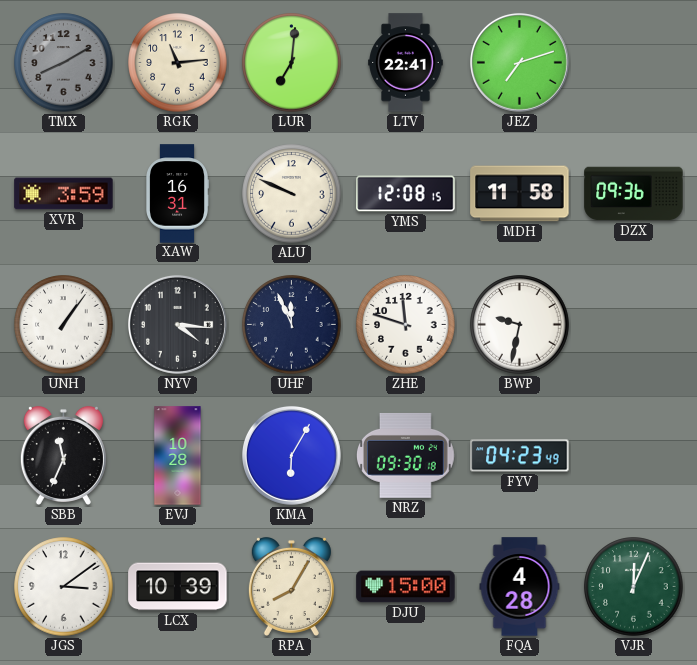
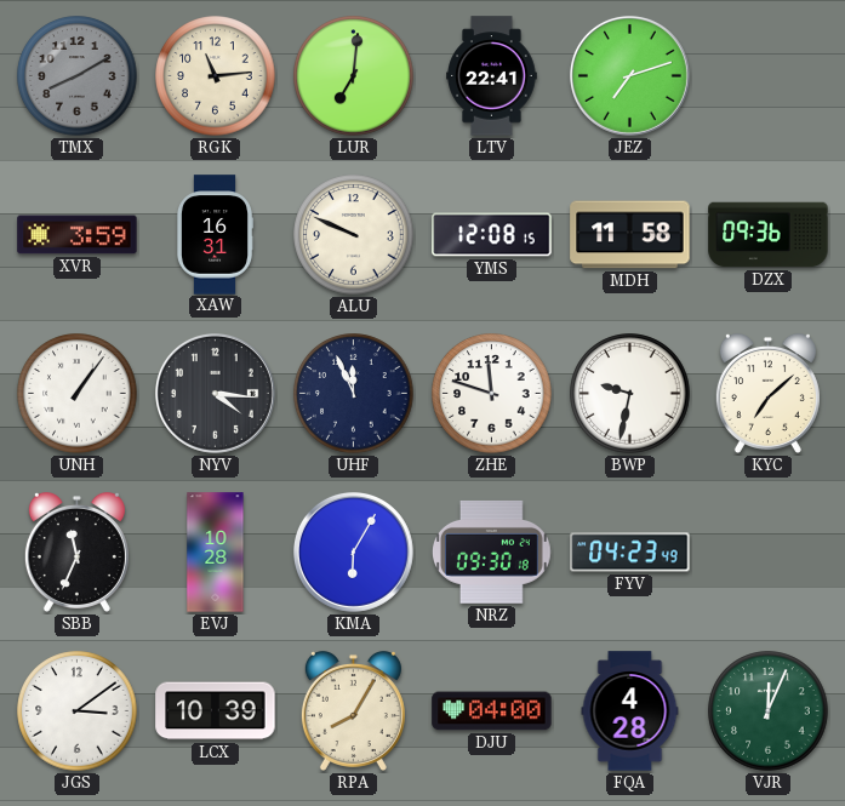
KYC: none -> 7:08 (767, 393)
DJU: 15:00 -> 04:00 (492, 711)
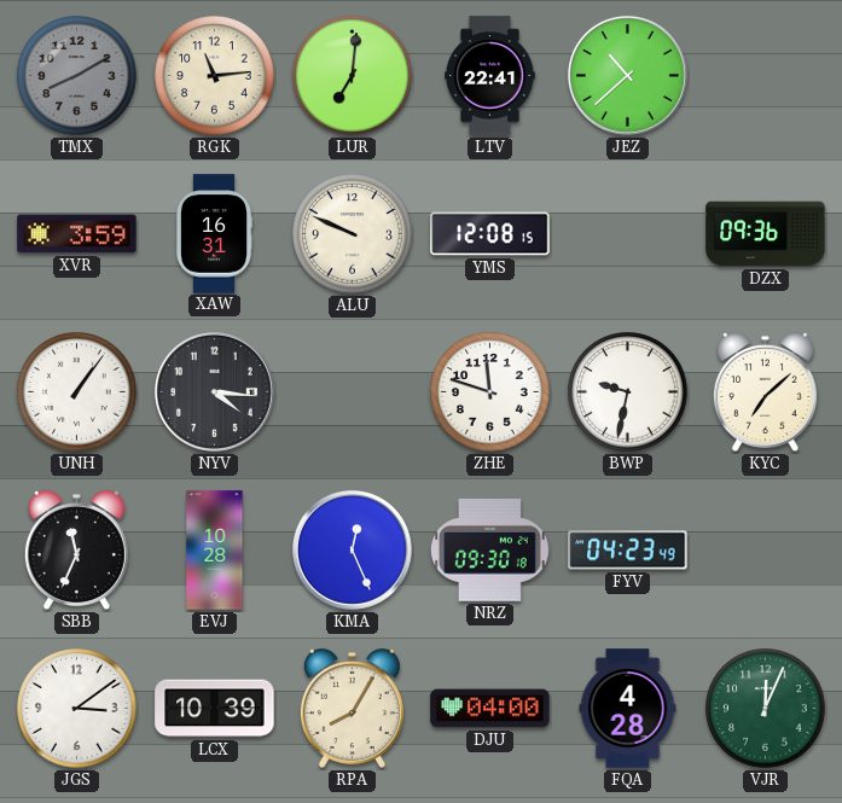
JEZ: 7:12 -> 10:38 (627, 75)
MDH: 11:58 -> none (630, 235)
UHF: 11:56 -> none (354, 394)
KMA: 6:05 -> 12:26 (352, 549)
